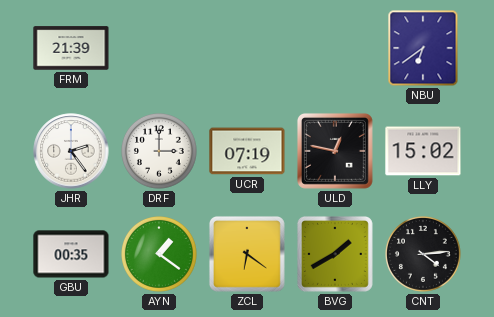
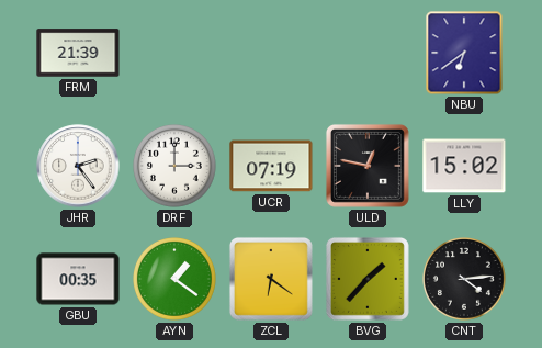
BVG: 1:40 -> 1:37 (368, 279)
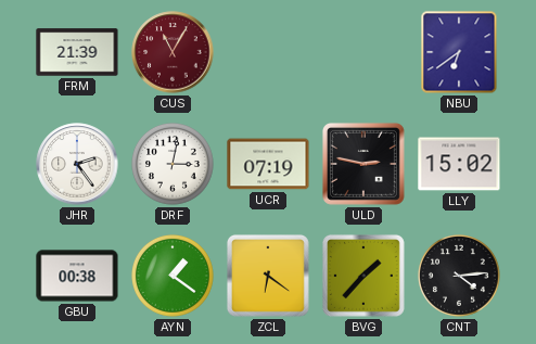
CUS: none -> 11:05 (173, 52)
DRF: 3:00 -> 3:02 (174, 165)
ULD: 12:47 -> 2:47 (363, 164)
GBU: 00:35 -> 00:38 (77, 276)
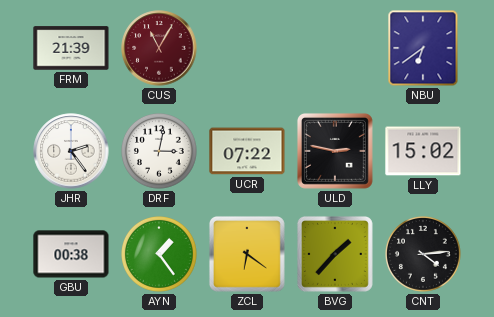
UCR: 07:19 -> 07:22 (247, 151)
AYN: 1:21 -> 1:24 (160, 255)
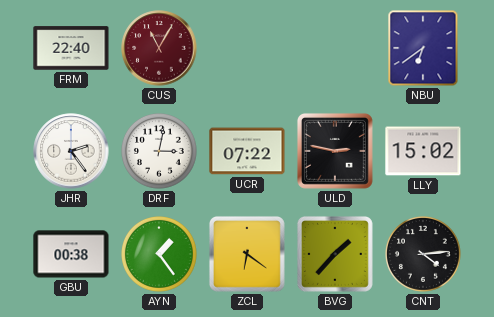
FRM: 21:39 -> 22:40 (71, 48)
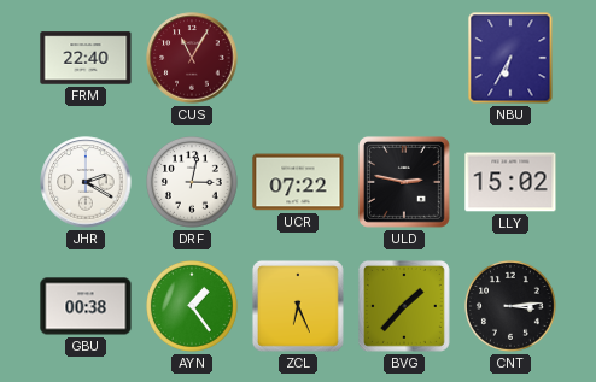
NBU: 6:39 -> 6:35 (510, 58)
JHR: 2:24 -> 2:20 (86, 182)
ZCL: 6:21 -> 6:26 (298, 306)
CNT: 4:14 -> 3:14 (512, 307)
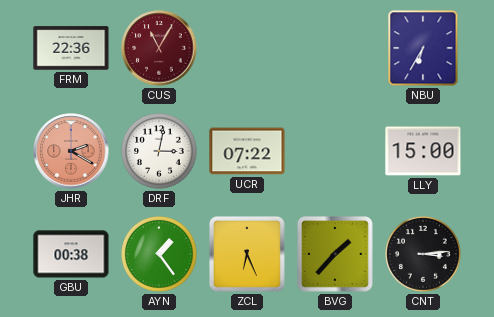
FRM: 22:40 -> 22:36 (71, 48)
JHR dial: white -> salmon (71, 151)
ULD: 2:47 -> none (404, 182)
LLY: 15:02 -> 15:00 (423, 151)
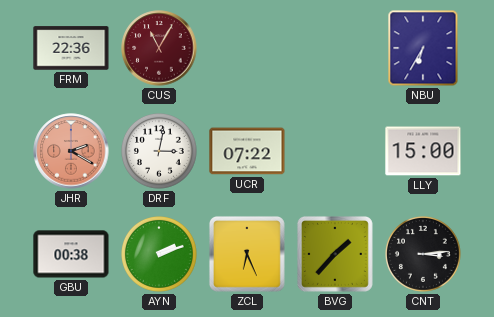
AYN: 1:24 -> 2:12 (160, 255)
